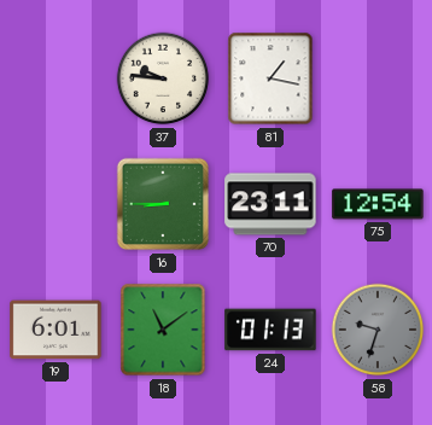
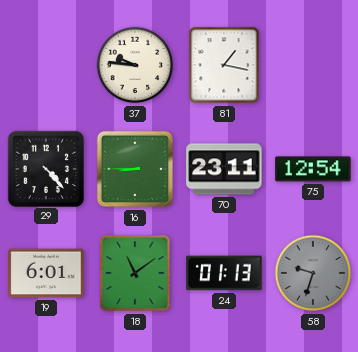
29: none -> 4:23 (45, 168)
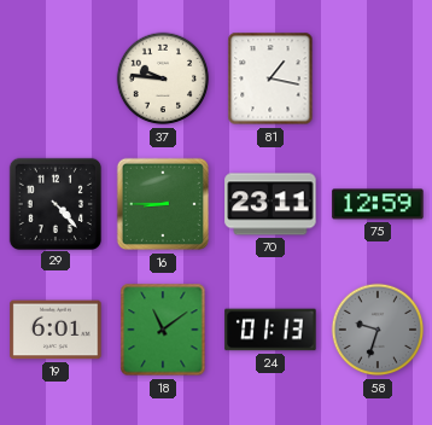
75: 12:54 -> 12:59 (378, 204)
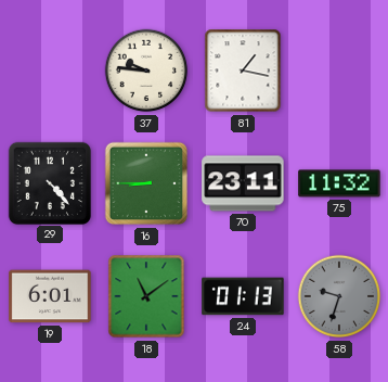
75: 12:59 -> 11:32 (339, 183)
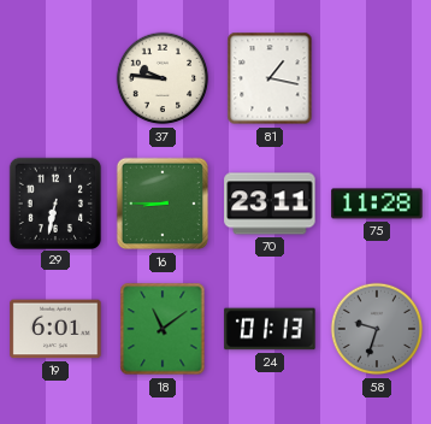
29: 4:23 -> 6:32 (54, 202)
75: 11:32 -> 11:28 (377, 204)
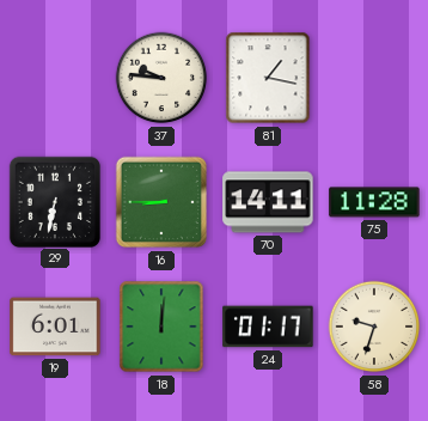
70: 23:11 -> 14:11 (268, 202)
18: 11:09 -> 12:01 (161, 327)
24: 01:13 -> 01:17 (268, 327)
58 dial: grey -> cream (374, 327)
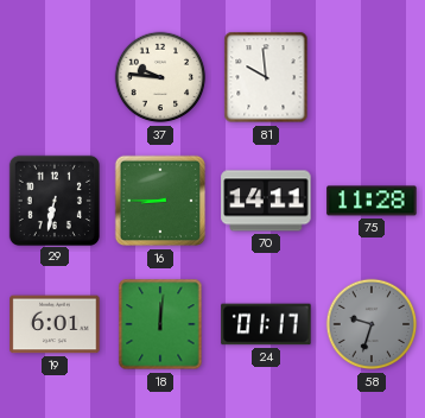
81: 1:17 -> 9:59 (266, 77)
58 dial: cream -> grey (372, 324)
